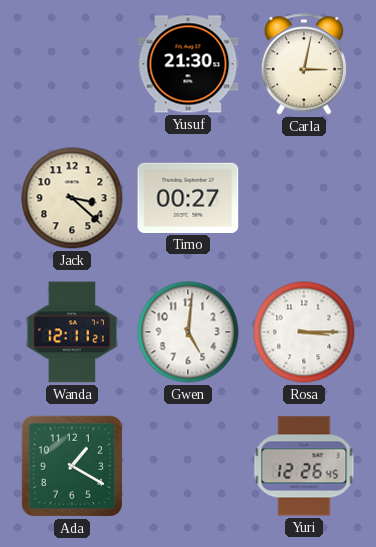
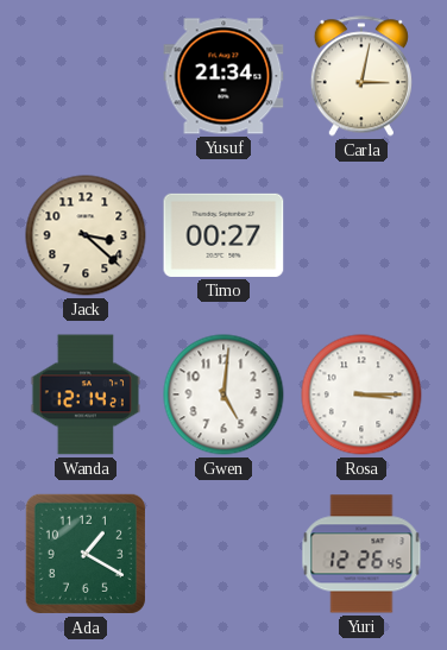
Yusuf: 21:30 -> 21:34 (223, 76)
Wanda: 12:11 -> 12:14 (86, 395)
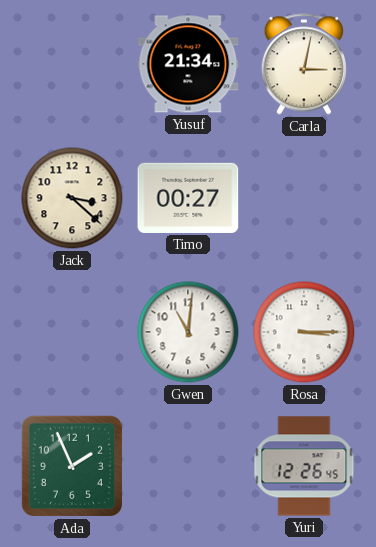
Wanda: 12:14 -> none (86, 395)
Gwen: 5:01 -> 11:01 (188, 332)
Ada: 1:20 -> 1:56 (72, 466)
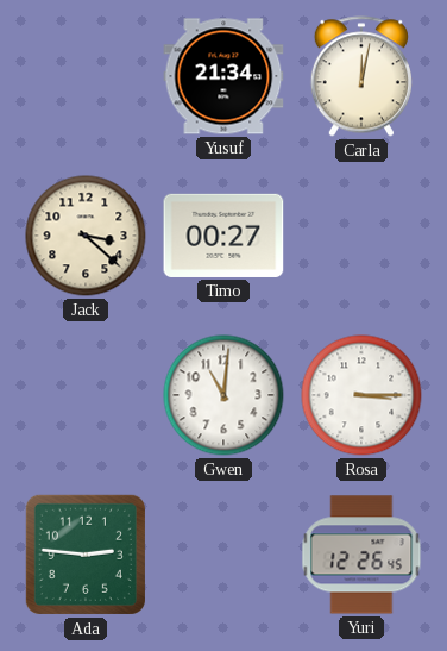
Carla: 3:02 -> 12:02 (361, 76)
Ada: 1:56 -> 2:46 (86, 555)
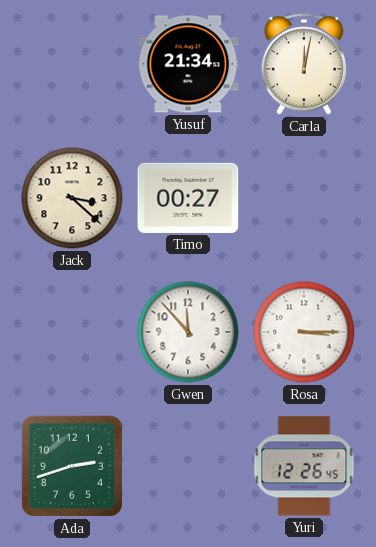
Gwen: 11:01 -> 11:53 (188, 332)
Ada: 2:46 -> 2:42 (72, 466)
